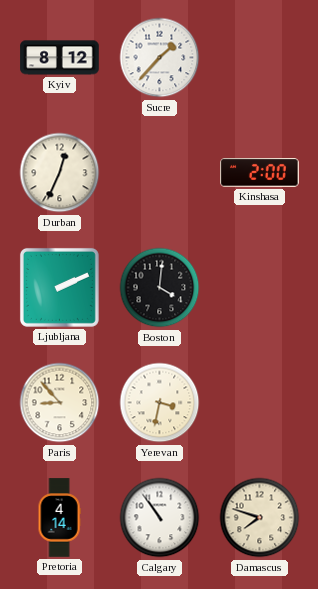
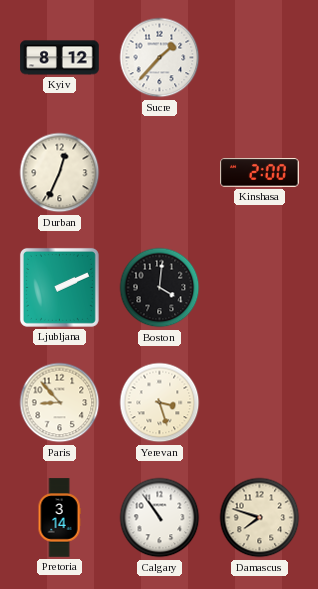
Yerevan: 3:32 -> 3:27 (160, 403)
Pretoria: 4:14 -> 3:14 (59, 518)
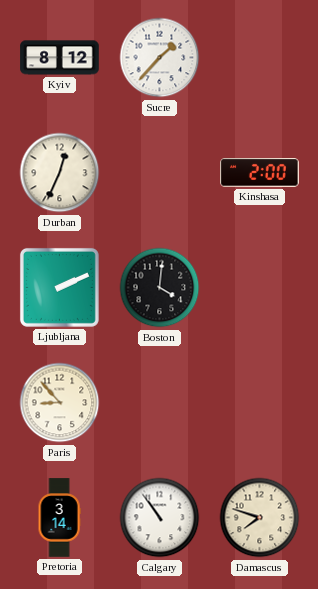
Yerevan: 3:27 -> none (160, 403)
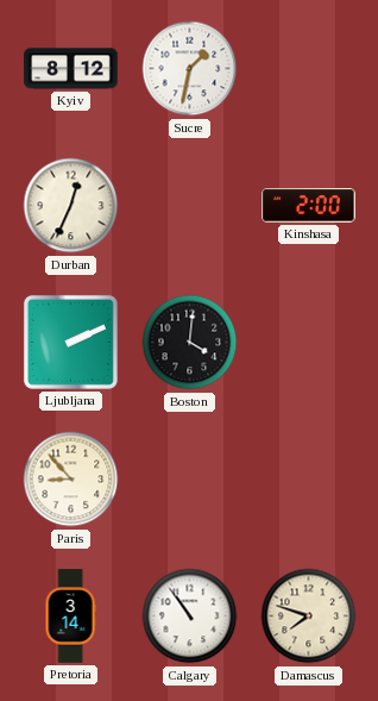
Sucre: 1:37 -> 1:32 (190, 69)
